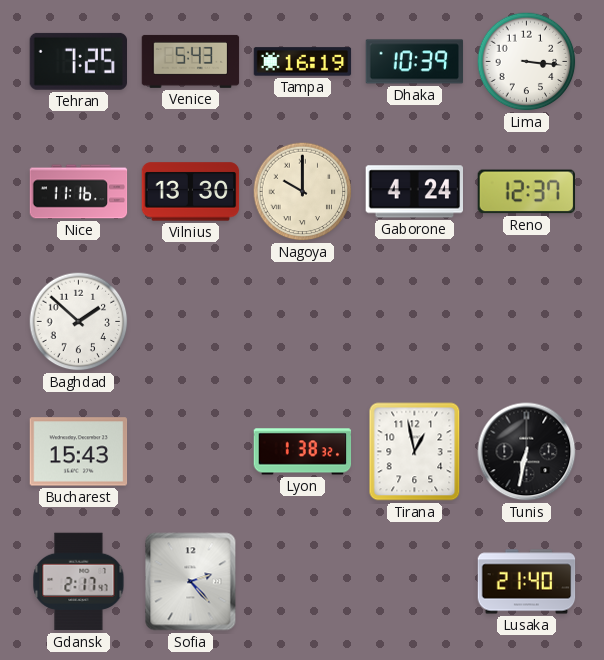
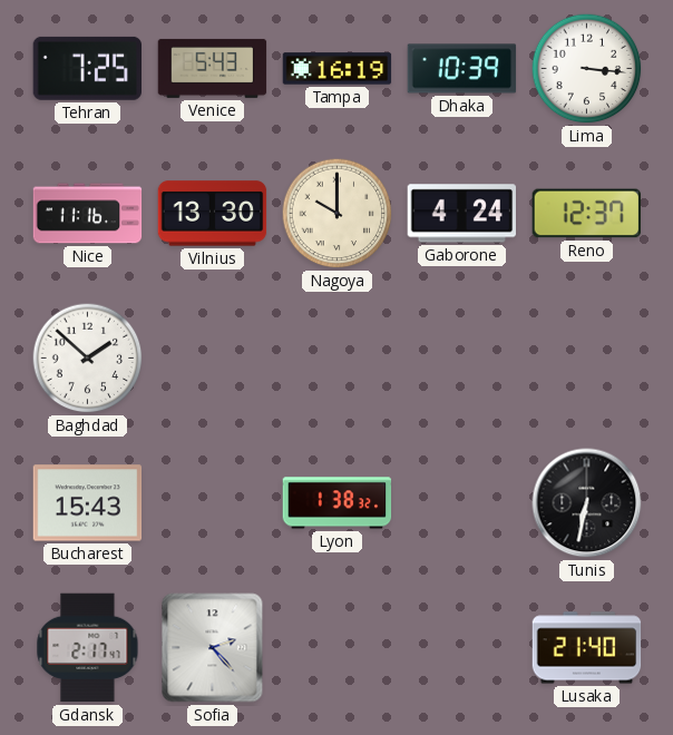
Tirana: 12:58 -> none (415, 452)
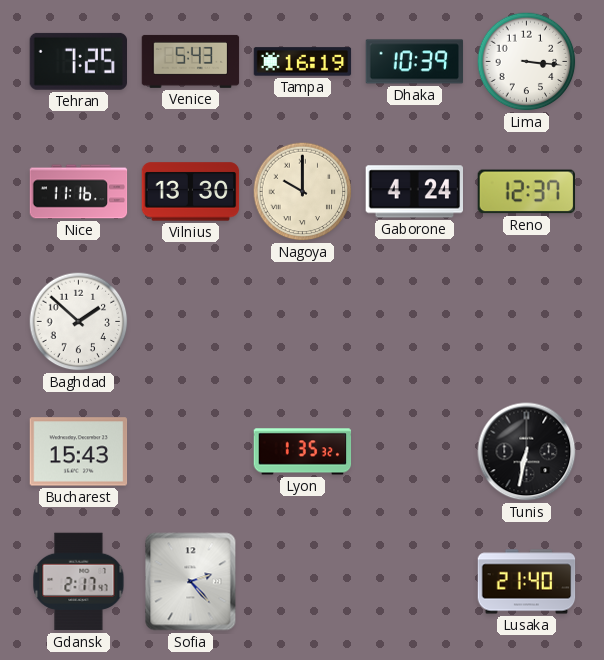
Lyon: 1:38 -> 1:35 (303, 452)
